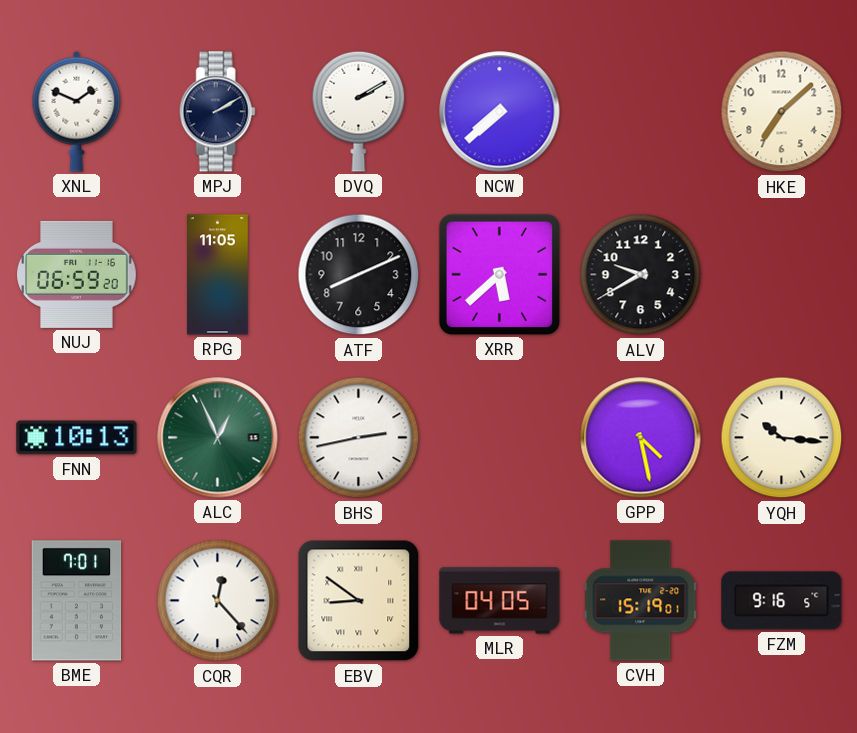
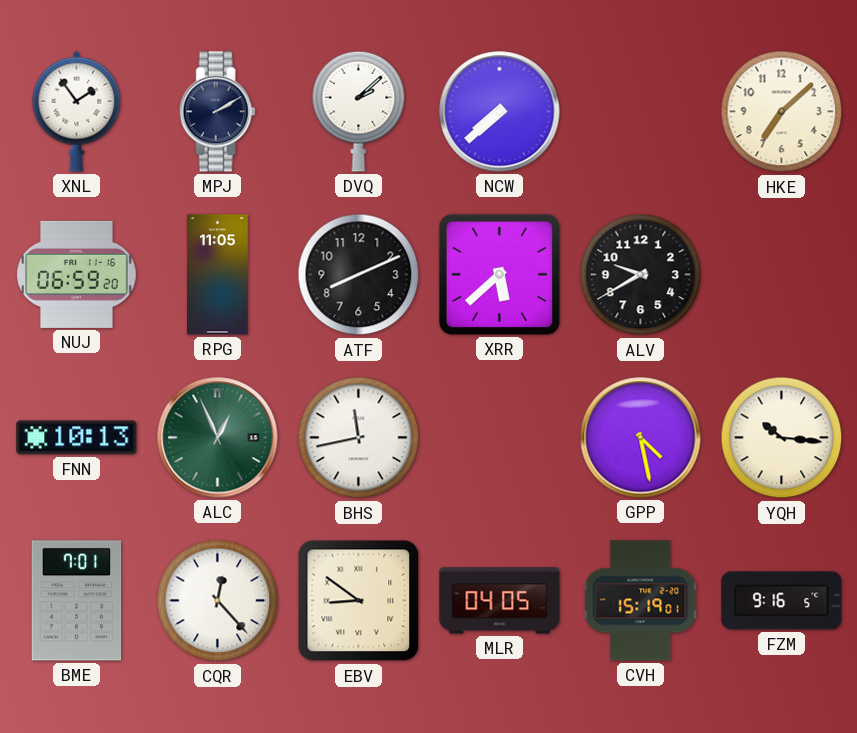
XNL: 1:49 -> 1:54 (77, 111)
DVQ: 2:10 -> 2:08 (359, 111)
BHS: 2:43 -> 11:43 (359, 438)
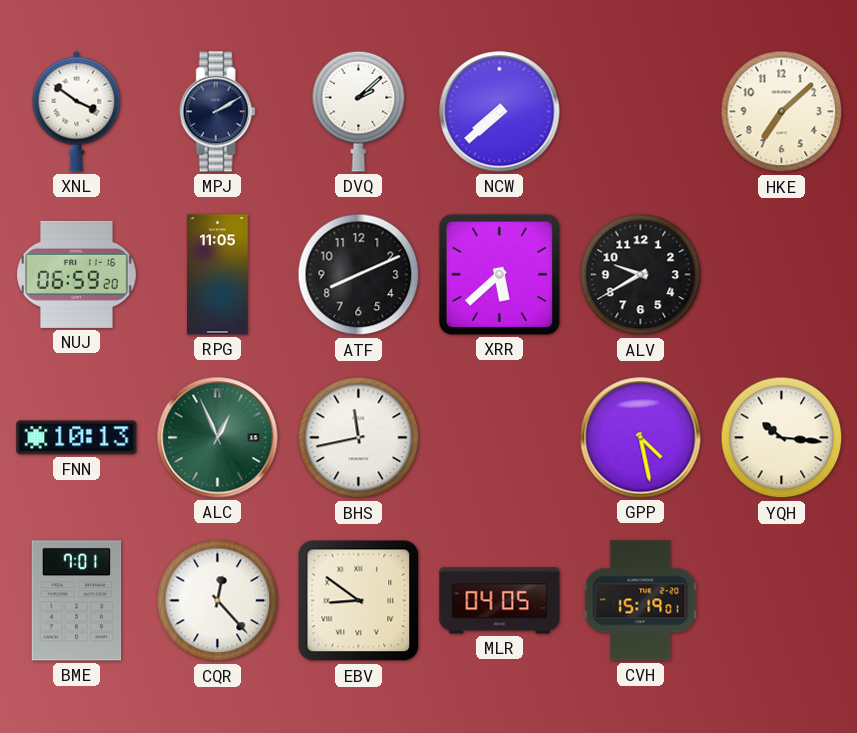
XNL: 1:54 -> 3:51 (77, 111)
FZM: 9:16 -> none (782, 601)
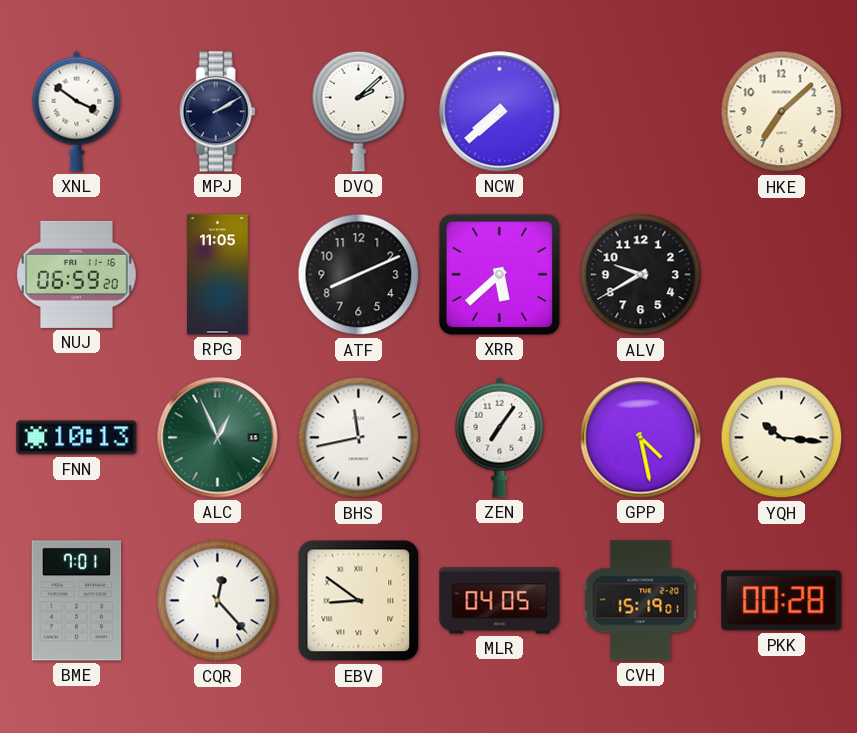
ZEN: none -> 7:06 (500, 437)
PKK: none -> 00:28 (782, 601)
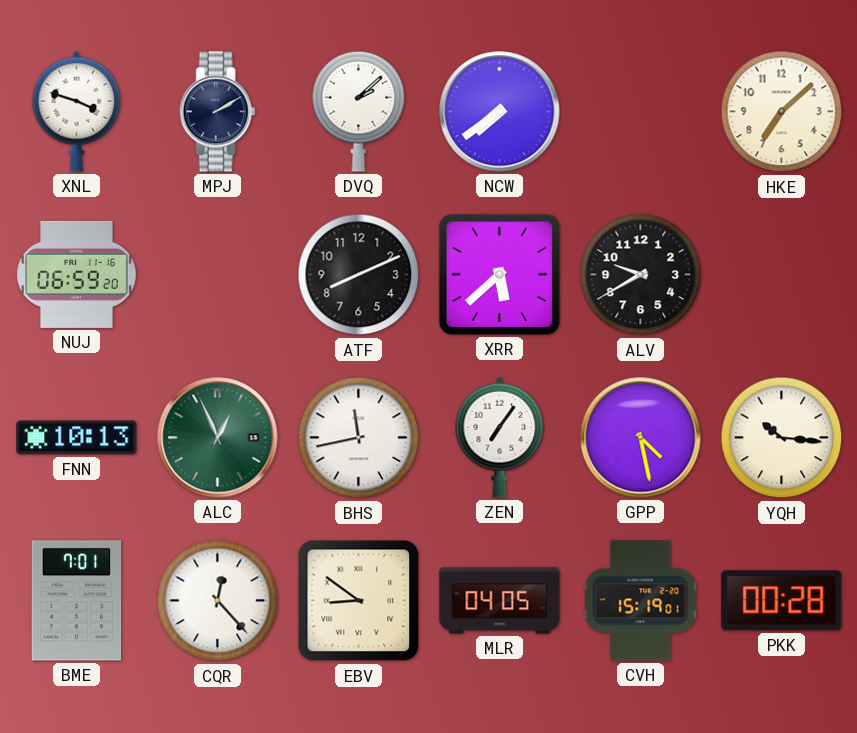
XNL: 3:51 -> 3:48 (77, 111)
NCW: 7:38 -> 7:39 (500, 112)
RPG: 11:05 -> none (218, 275)
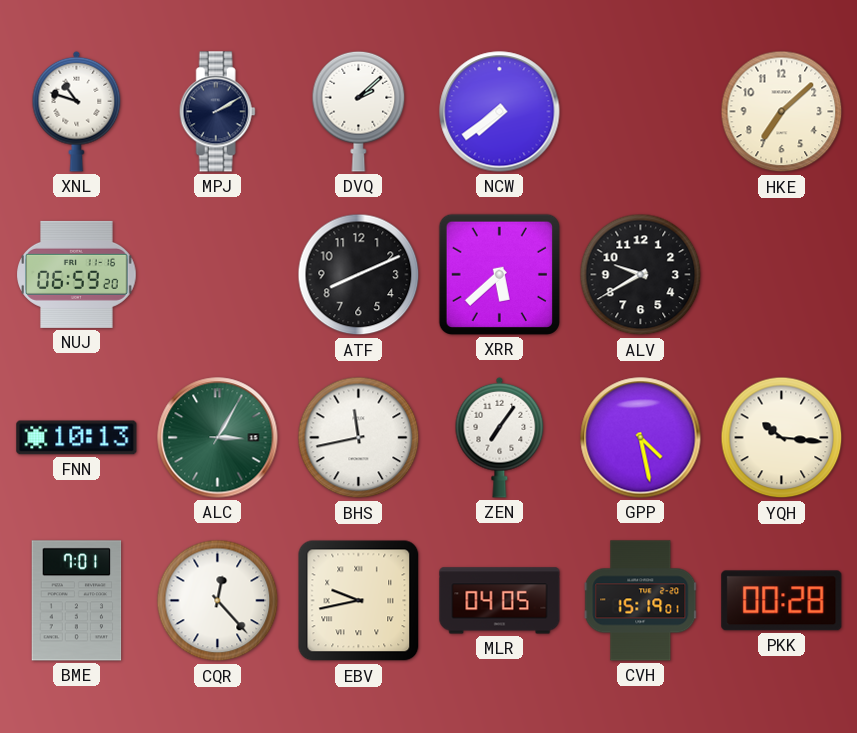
XNL: 3:48 -> 10:48 (77, 111)
ALC: 12:56 -> 3:05 (218, 438)
EBV: 8:51 -> 9:43 (359, 601)
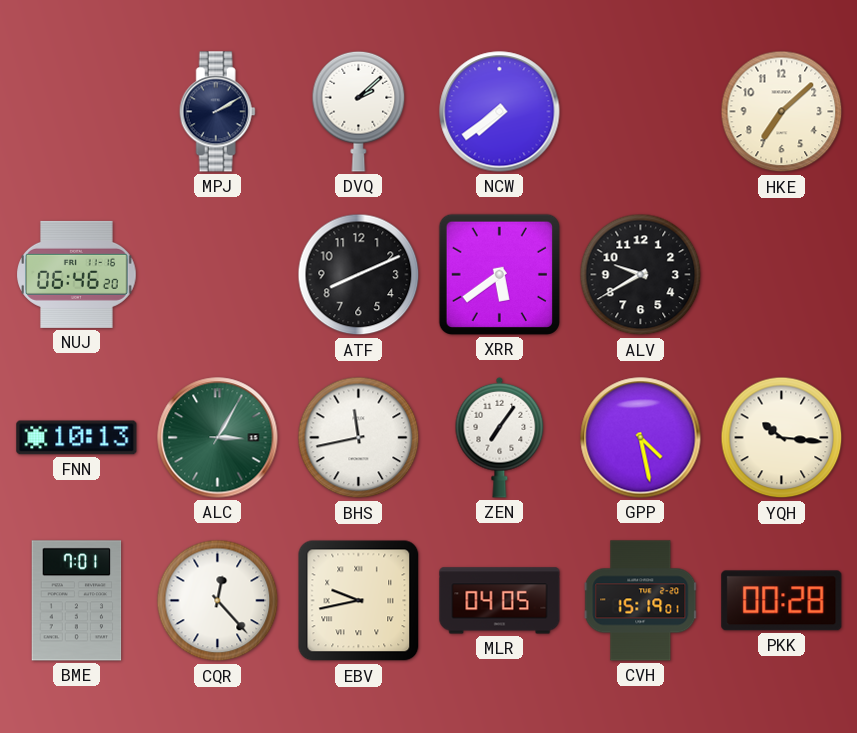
XNL: 10:48 -> none (77, 111)
NUJ: 06:59 -> 06:46 (77, 274)
XRR: 5:38 -> 5:39 (499, 274)
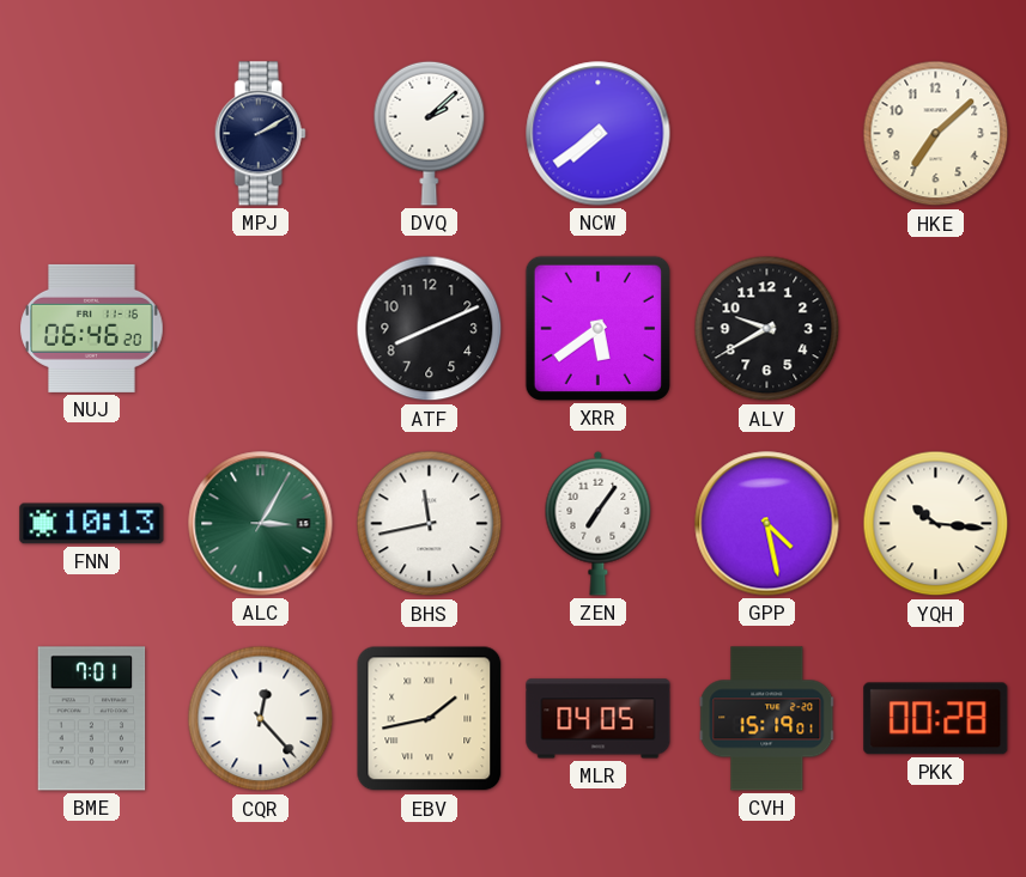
EBV: 9:43 -> 1:43 (430, 719)
